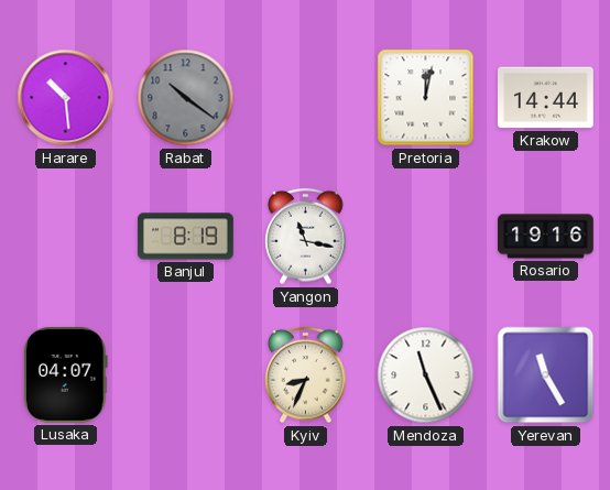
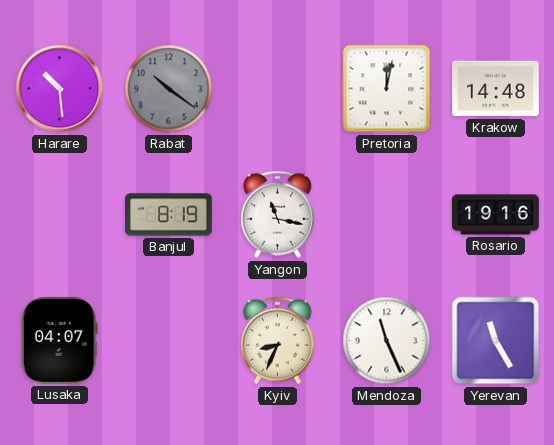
Krakow: 14:44 -> 14:48 (496, 89)
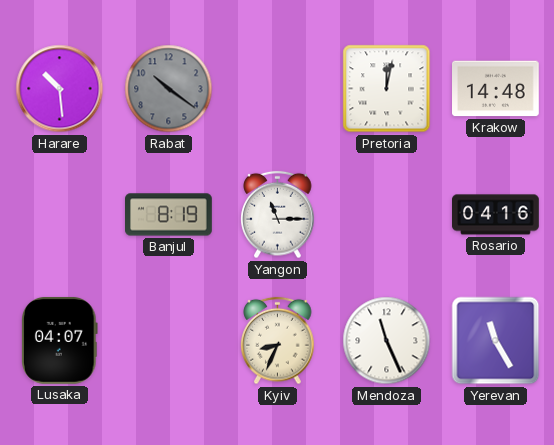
Yangon: 11:17 -> 11:15 (278, 215)
Rosario: 19:16 -> 04:16 (496, 215)
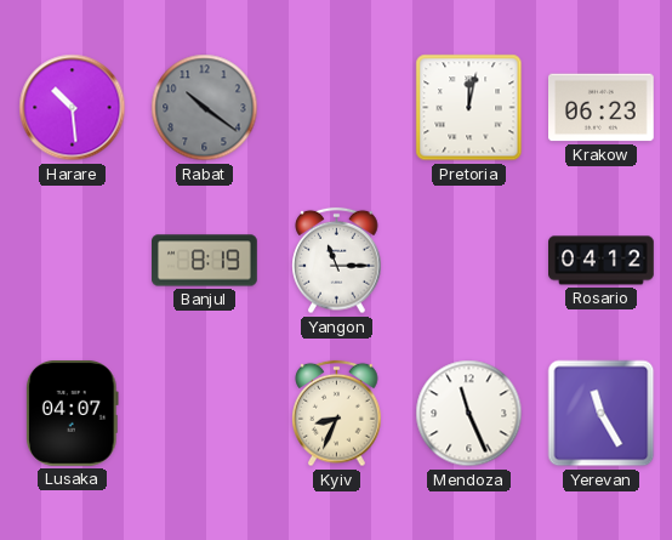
Krakow: 14:48 -> 06:23 (602, 108)
Rosario: 04:16 -> 04:12 (602, 261)
